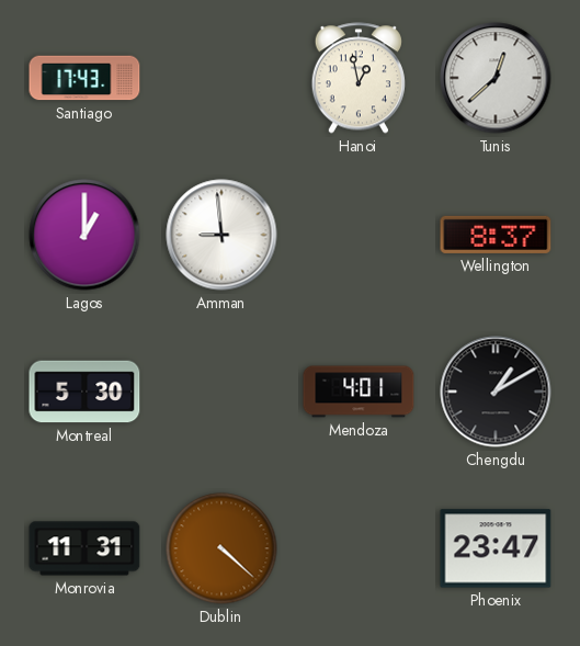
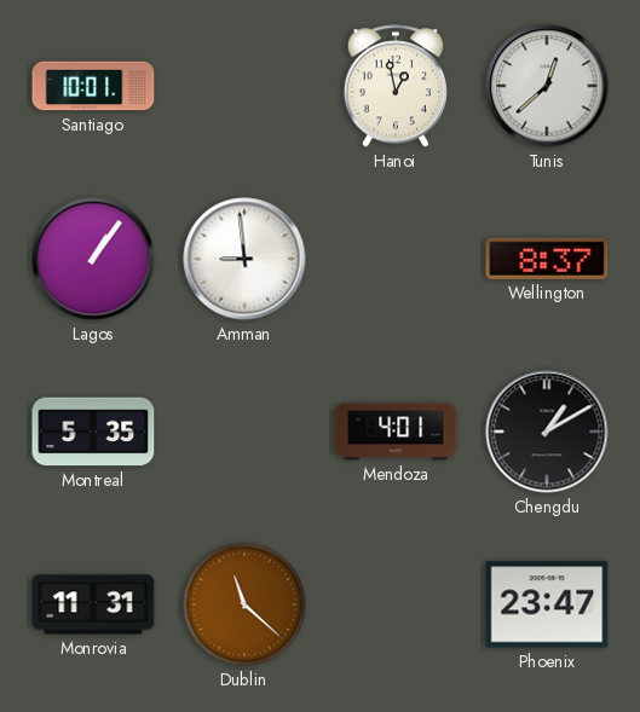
Santiago: 17:43 -> 10:01 (93, 86)
Lagos: 1:00 -> 1:06 (93, 259)
Montreal: 5:30 -> 5:35 (93, 432)
Dublin: 4:22 -> 11:22 (244, 604)
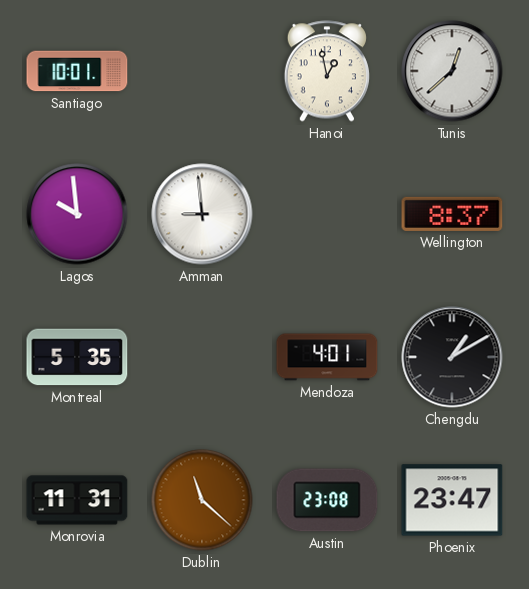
Lagos: 1:06 -> 9:59 (77, 214)
Austin: none -> 23:08 (327, 500)
